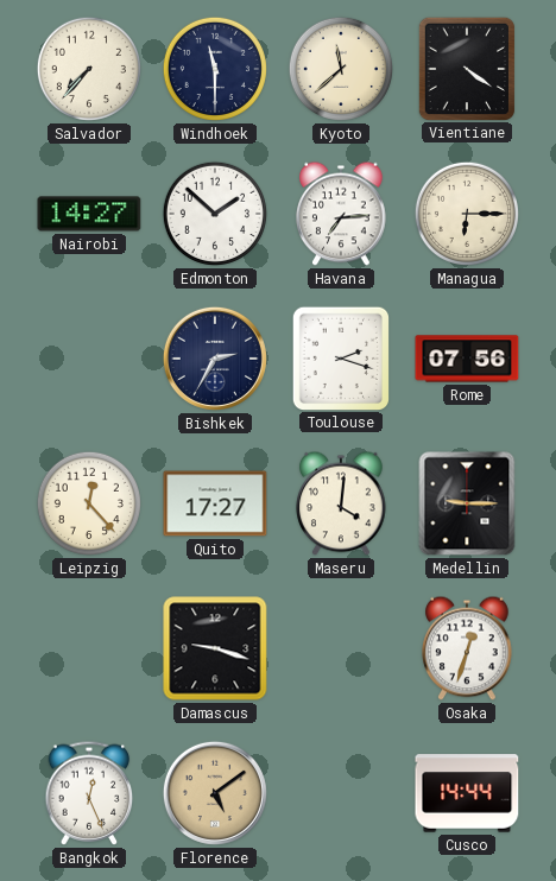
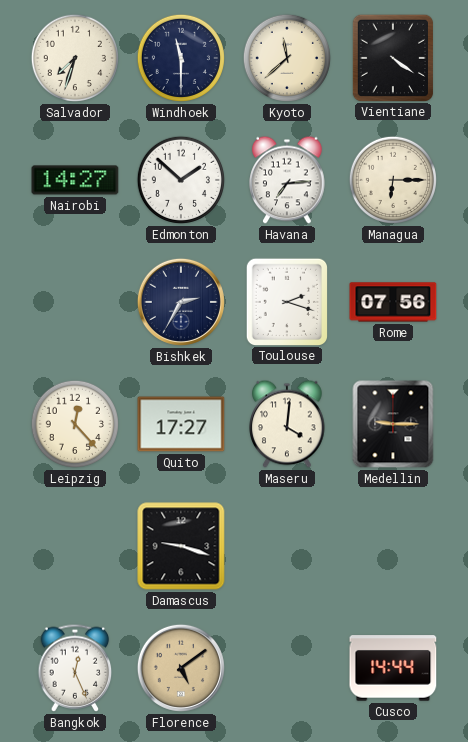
Salvador: 7:37 -> 7:33 (75, 58)
Osaka: 12:33 -> none (467, 648)
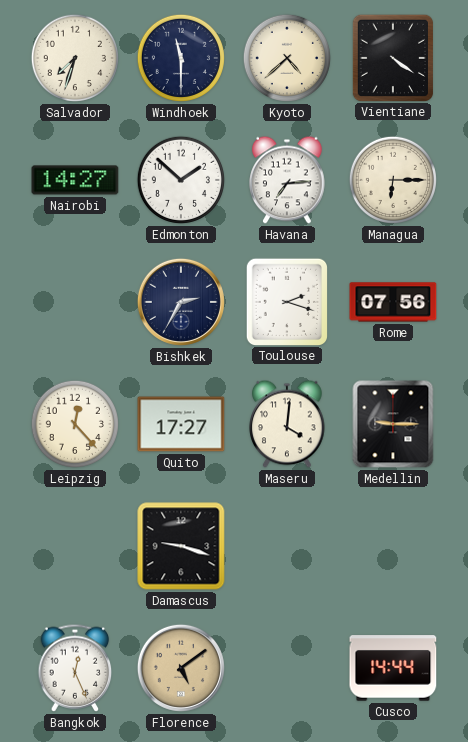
Kyoto: 11:38 -> 4:38 (287, 58)
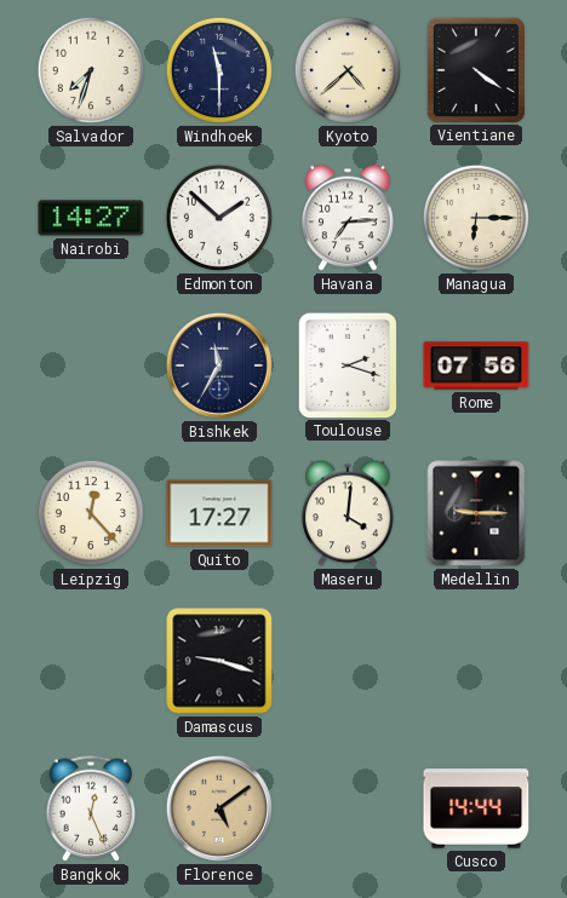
Bishkek: 2:35 -> 11:35 (219, 365)
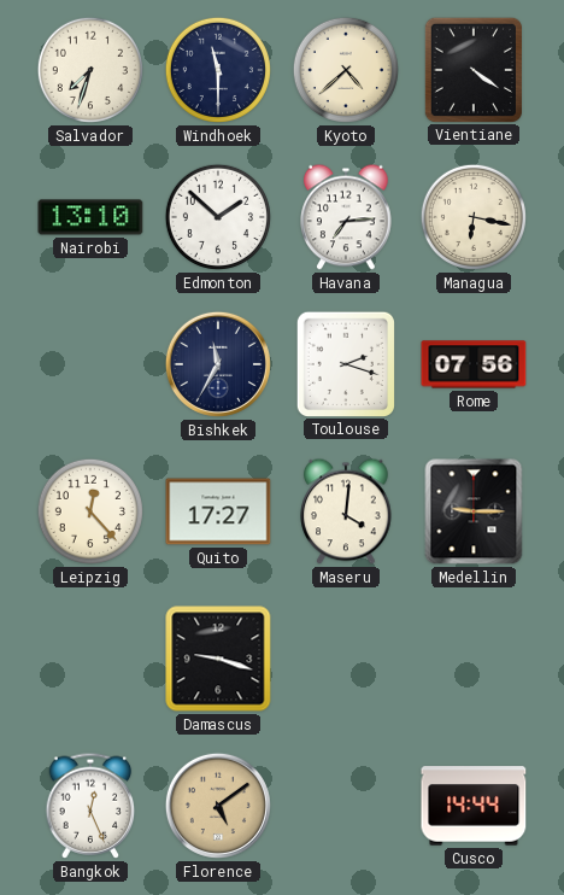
Nairobi: 14:27 -> 13:10 (90, 217)
Managua: 6:15 -> 6:17 (474, 217)
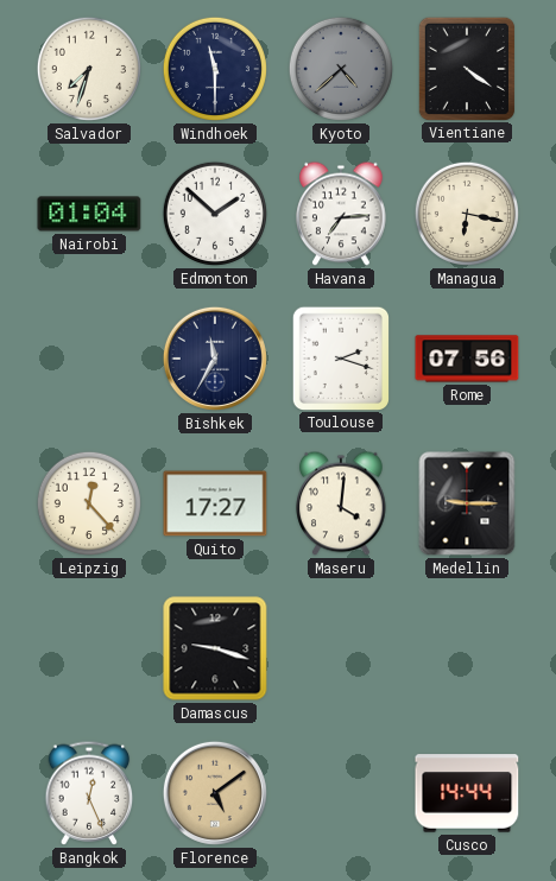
Kyoto dial: cream -> grey (341, 69)
Nairobi: 13:10 -> 01:04 (89, 214)
